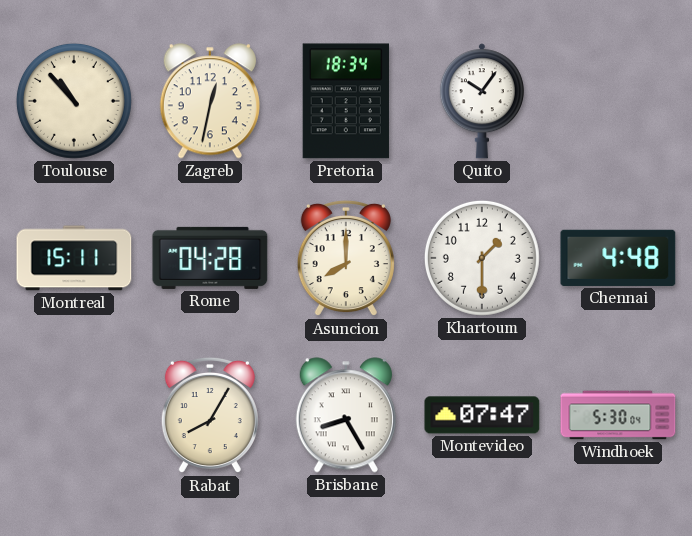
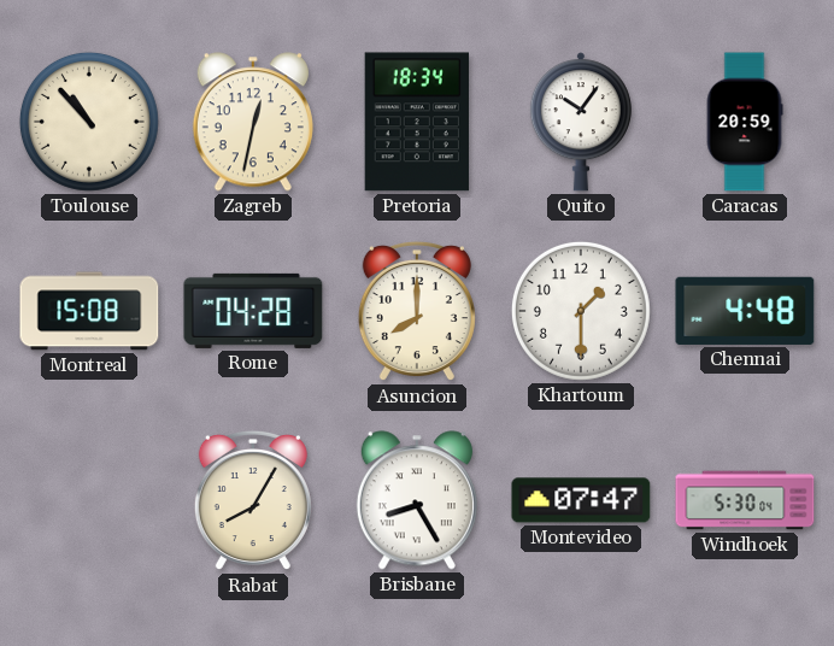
Caracas: none -> 20:59 (745, 122)
Montreal: 15:11 -> 15:08 (89, 311)
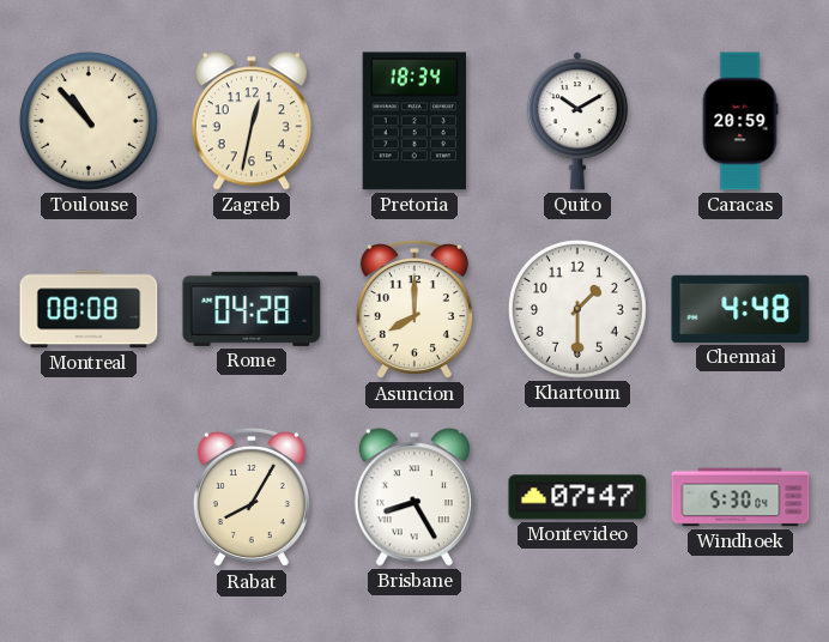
Quito: 10:06 -> 10:10 (577, 121)
Montreal: 15:08 -> 08:08 (89, 309)
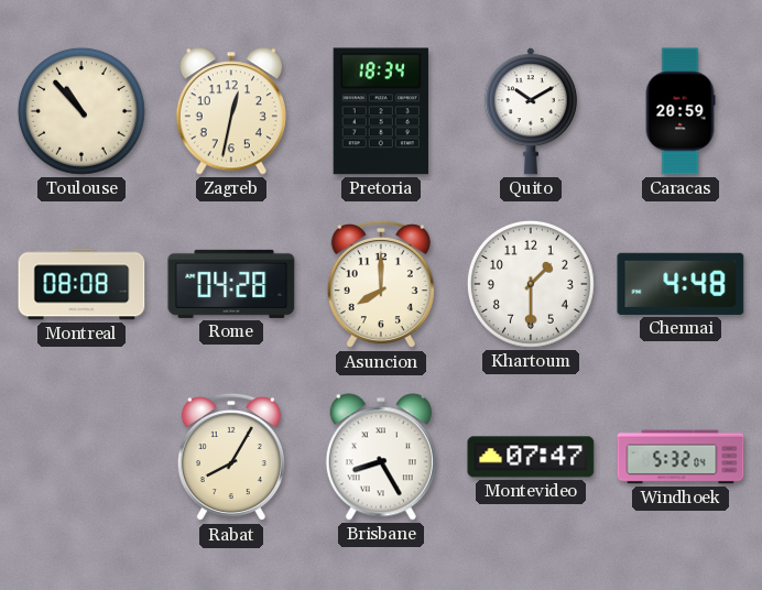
Windhoek: 5:30 -> 5:32 (681, 457)
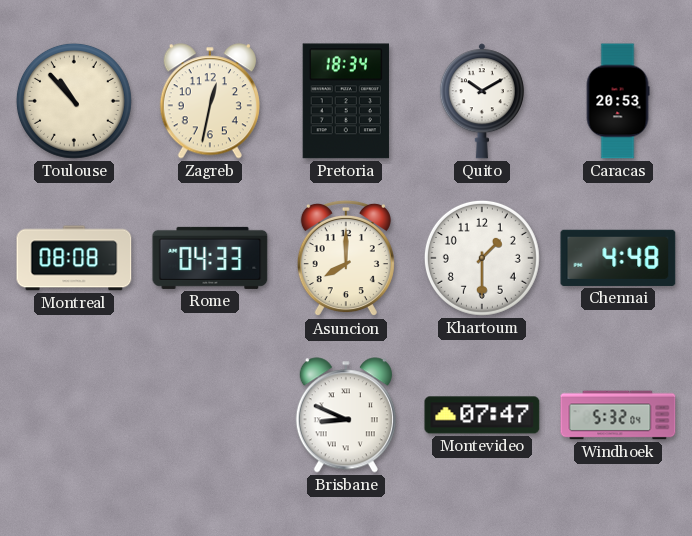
Caracas: 20:59 -> 20:53 (618, 101)
Rome: 04:28 -> 04:33 (210, 258)
Rabat: 8:05 -> none (231, 457)
Brisbane: 8:25 -> 8:49 (346, 415)
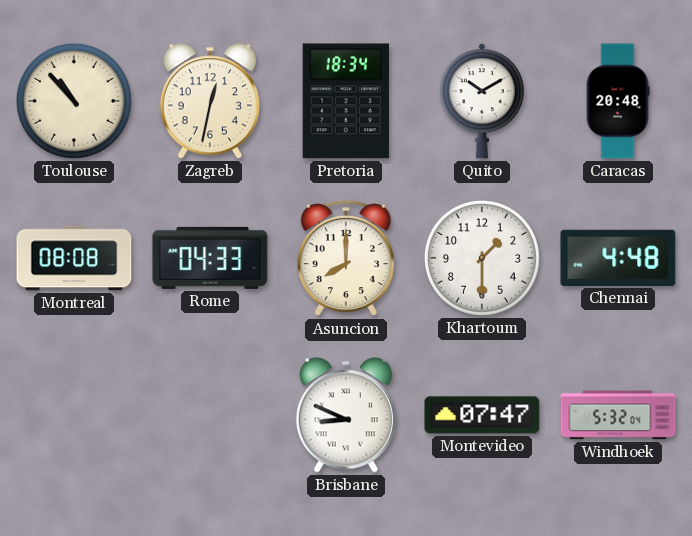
Caracas: 20:53 -> 20:48 (618, 101)
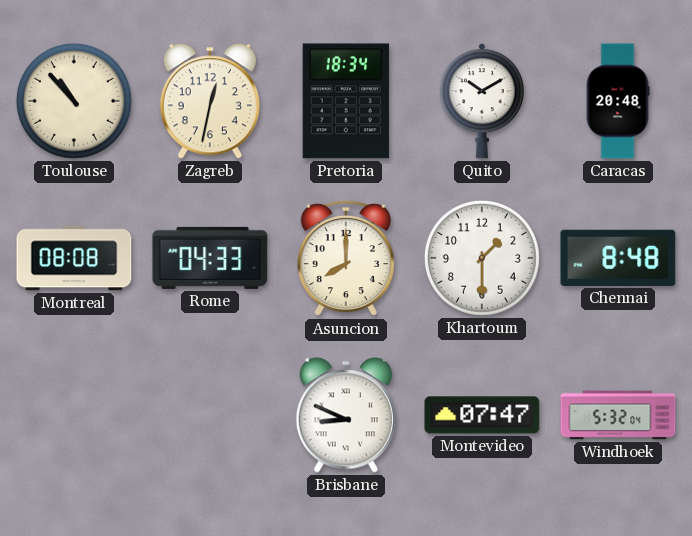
Chennai: 4:48 -> 8:48 (618, 258)
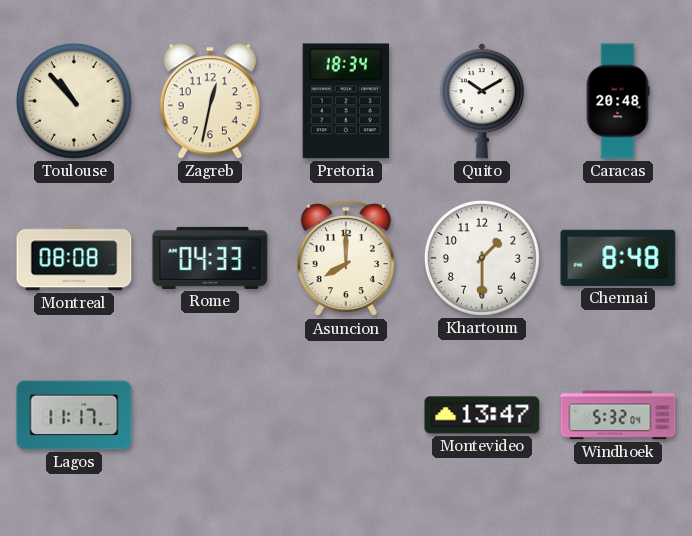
Lagos: none -> 11:17 (74, 415)
Brisbane: 8:49 -> none (346, 415)
Montevideo: 07:47 -> 13:47 (482, 415)
